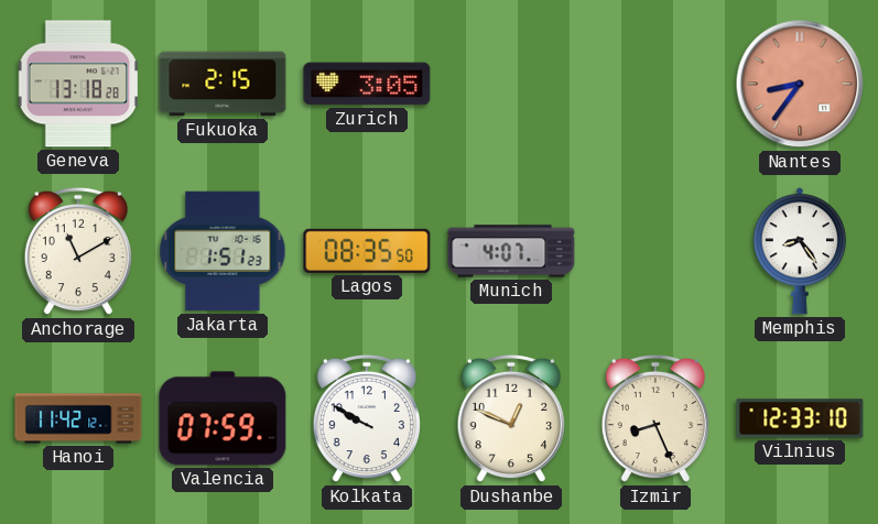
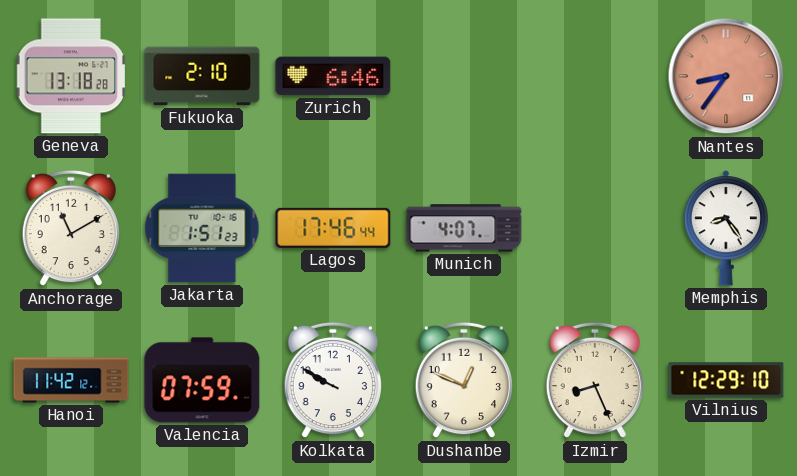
Fukuoka: 2:15 -> 2:10 (202, 76)
Zurich: 3:05 -> 6:46 (333, 76)
Lagos: 08:35 -> 17:46 (333, 228)
Vilnius: 12:33 -> 12:29 (726, 380)
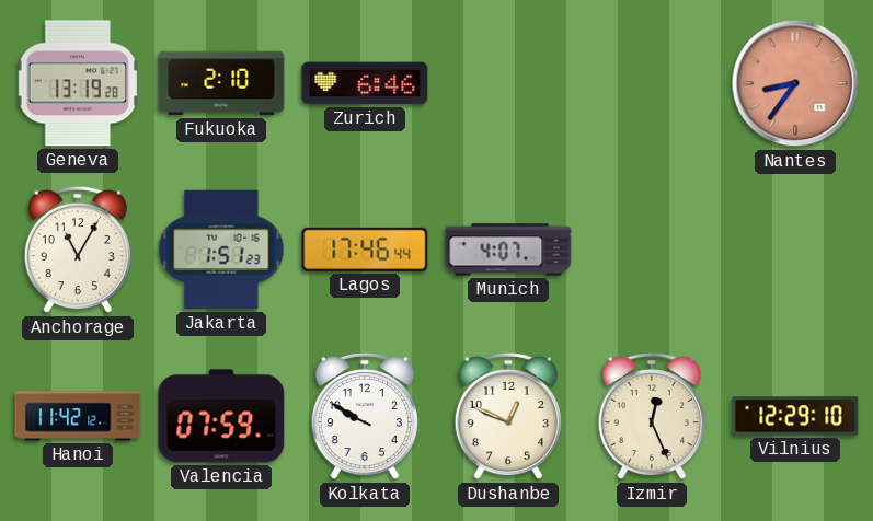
Geneva: 13:18 -> 13:19 (77, 83)
Anchorage: 11:10 -> 11:05 (78, 250)
Memphis: 8:24 -> none (726, 228)
Izmir: 8:26 -> 12:26 (652, 416)
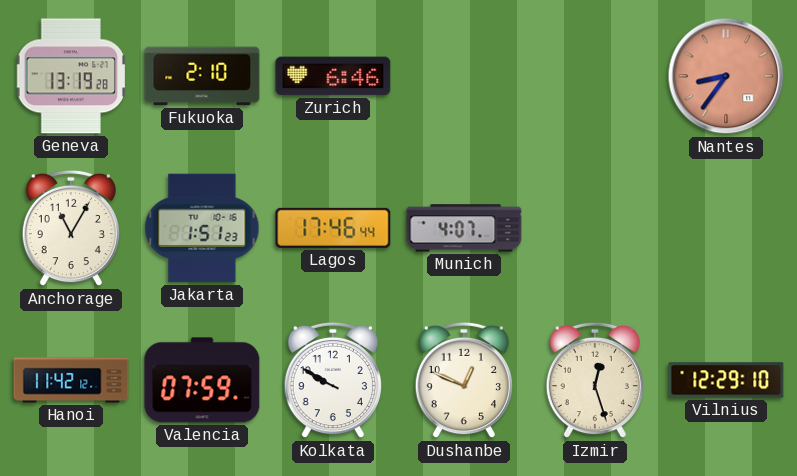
Izmir: 12:26 -> 12:27 (595, 380)
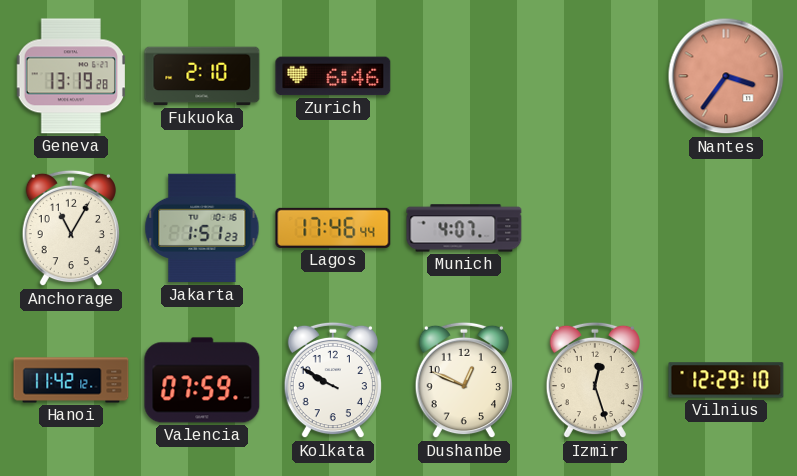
Nantes: 8:36 -> 3:36 (726, 76)
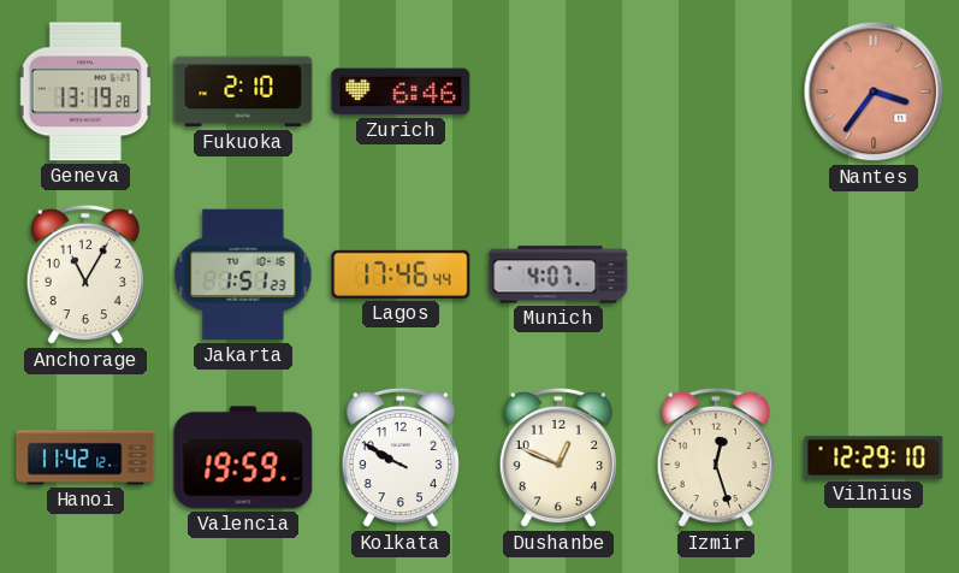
Valencia: 07:59 -> 19:59 (243, 457)
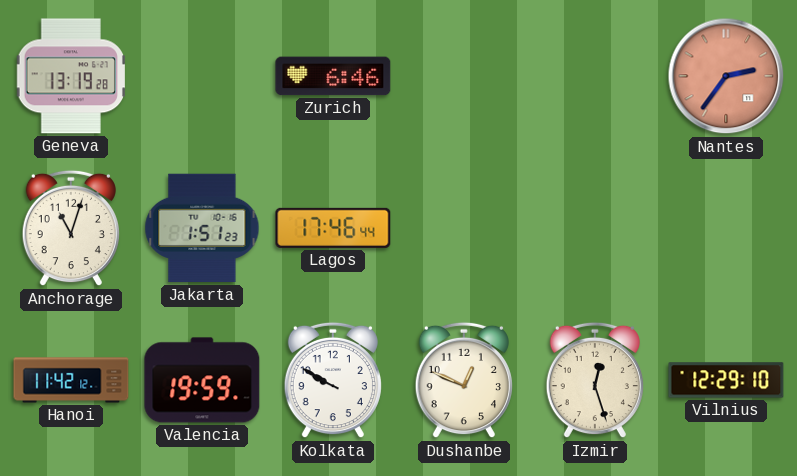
Fukuoka: 2:10 -> none (243, 91)
Nantes: 3:36 -> 2:36 (726, 76)
Anchorage: 11:05 -> 11:03 (71, 228)
Munich: 4:07 -> none (558, 274)
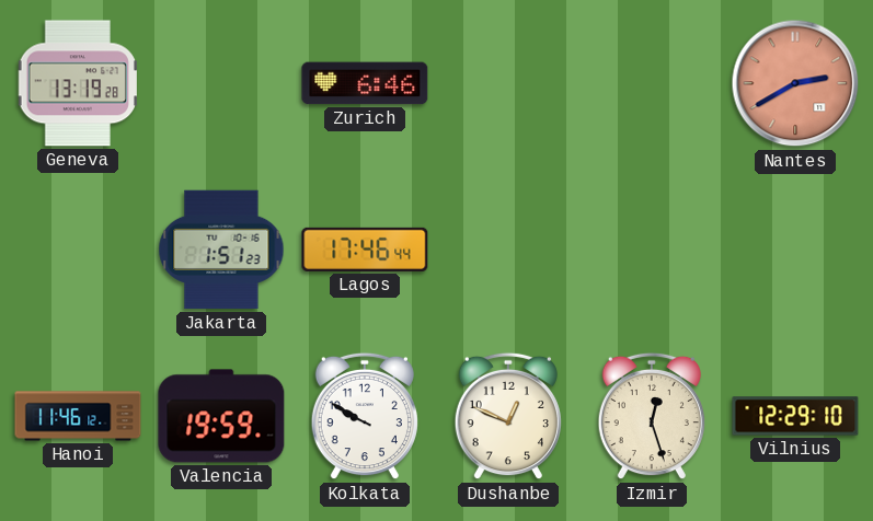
Nantes: 2:36 -> 2:40 (795, 83)
Anchorage: 11:03 -> none (71, 228)
Hanoi: 11:42 -> 11:46 (78, 416)
